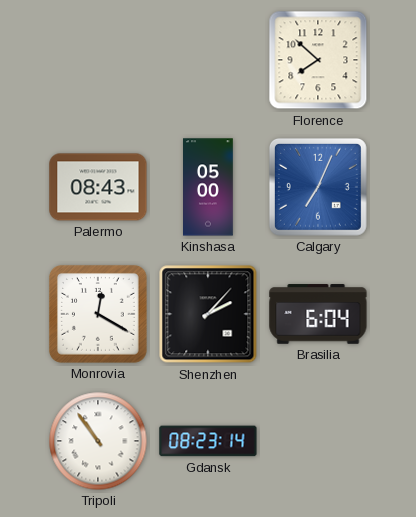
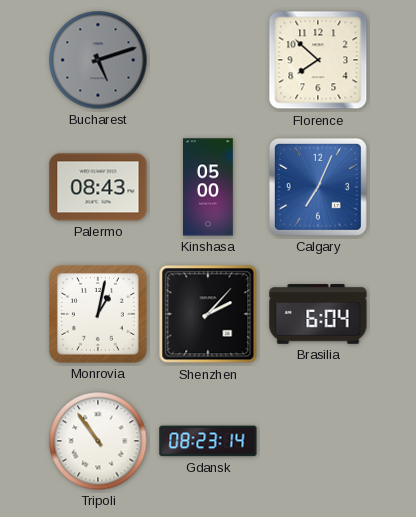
Bucharest: none -> 5:12 (98, 60)
Monrovia: 12:20 -> 1:02 (98, 314)
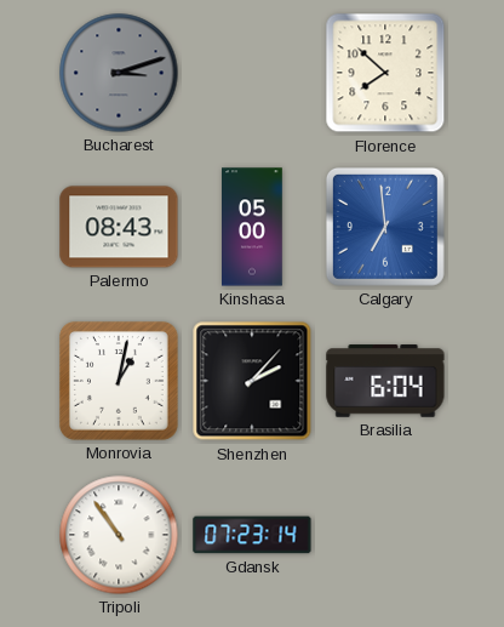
Bucharest: 5:12 -> 3:12 (119, 73)
Calgary: 7:04 -> 6:59 (385, 227)
Gdansk: 08:23 -> 07:23 (252, 535)
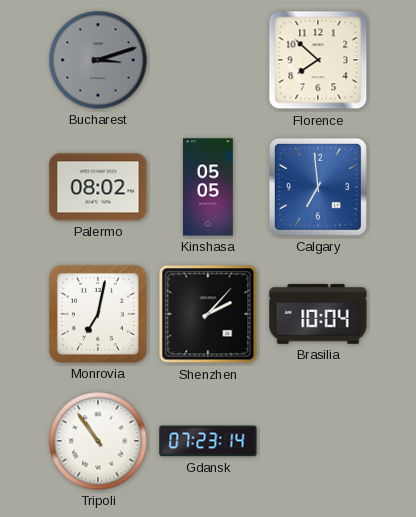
Palermo: 08:43 -> 08:02 (98, 187)
Kinshasa: 05:00 -> 05:05 (208, 187)
Monrovia: 1:02 -> 7:02 (98, 314)
Brasilia: 6:04 -> 10:04 (318, 314)
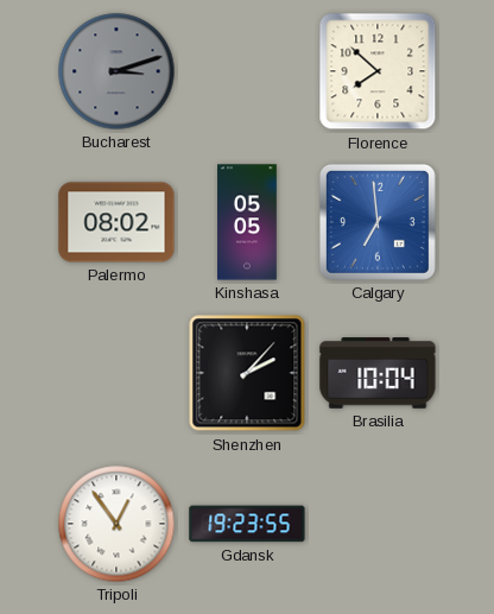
Monrovia: 7:02 -> none (98, 314)
Tripoli: 10:54 -> 12:54 (116, 524)
Gdansk: 07:23 -> 19:23 (247, 524)
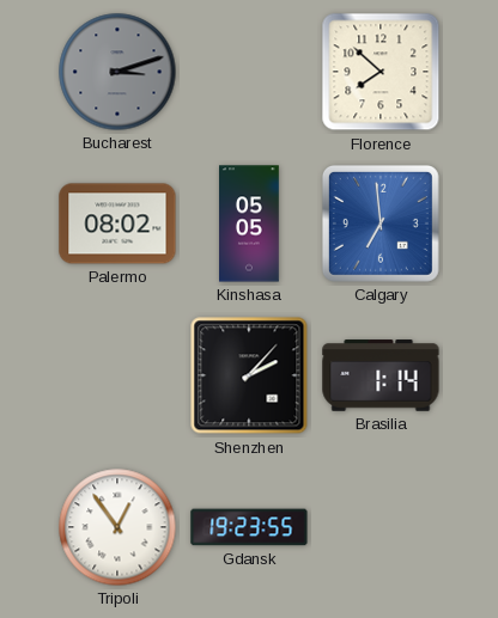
Brasilia: 10:04 -> 1:14 (381, 375)
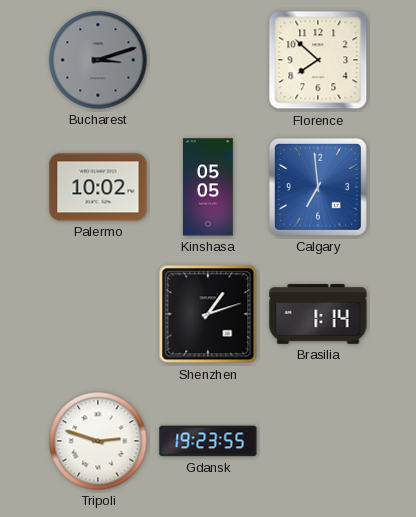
Palermo: 08:02 -> 10:02 (98, 187)
Shenzhen: 2:07 -> 1:12 (208, 314)
Tripoli: 12:54 -> 2:48 (98, 441)
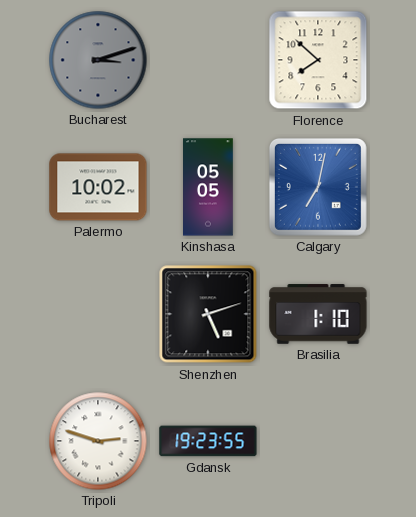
Calgary: 6:59 -> 7:02 (318, 187)
Shenzhen: 1:12 -> 5:12 (208, 314)
Brasilia: 1:14 -> 1:10 (318, 314)
